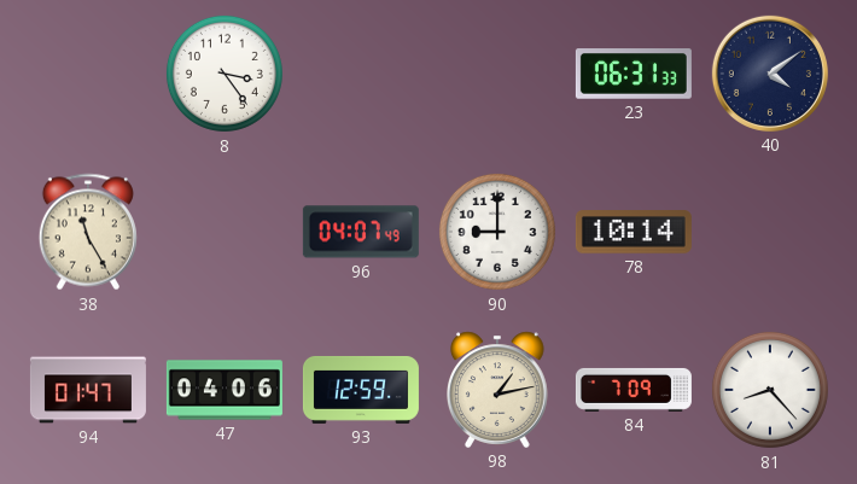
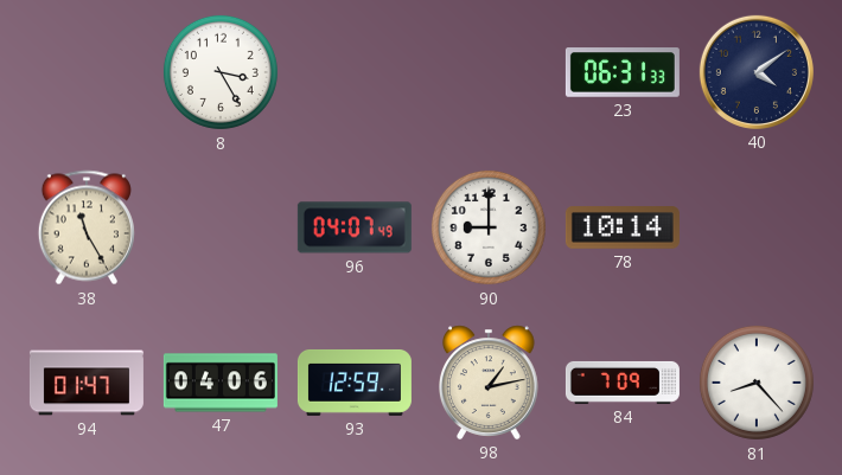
8: 3:24 -> 3:25 (221, 72)
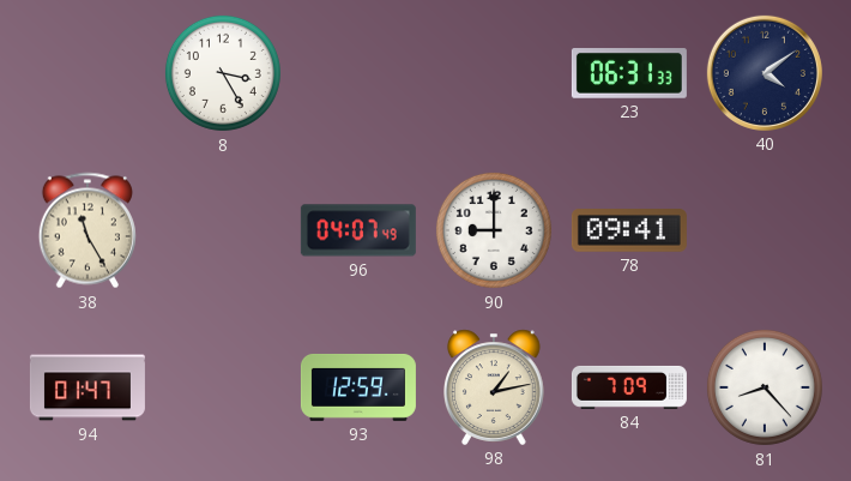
78: 10:14 -> 09:41 (629, 230)
47: 04:06 -> none (221, 383)
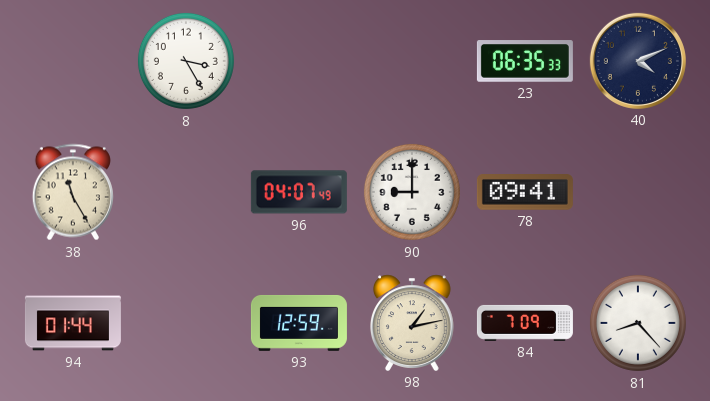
23: 06:31 -> 06:35 (525, 61)
40: 4:09 -> 4:11 (638, 61)
94: 01:47 -> 01:44 (73, 323)
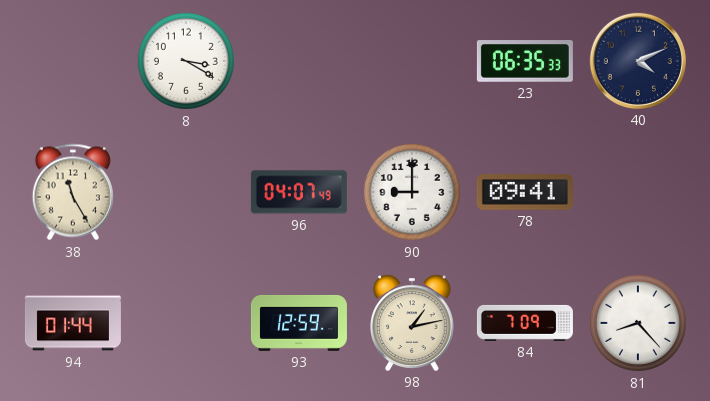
8: 3:25 -> 3:20 (186, 61)
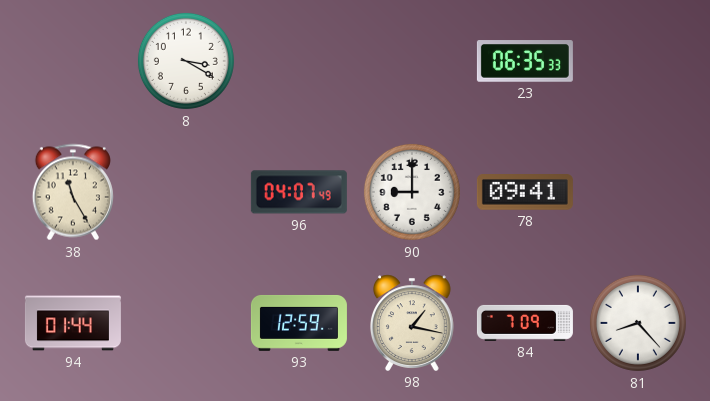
40: 4:11 -> none (638, 61)
98: 1:13 -> 1:17 (413, 323)
